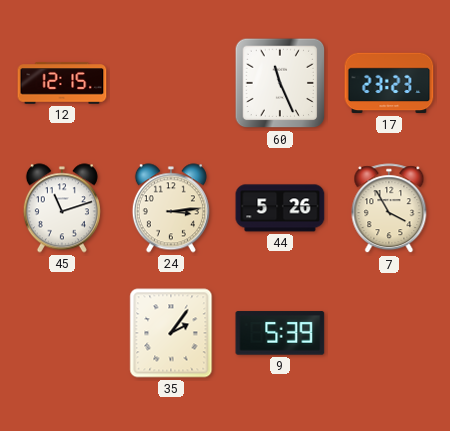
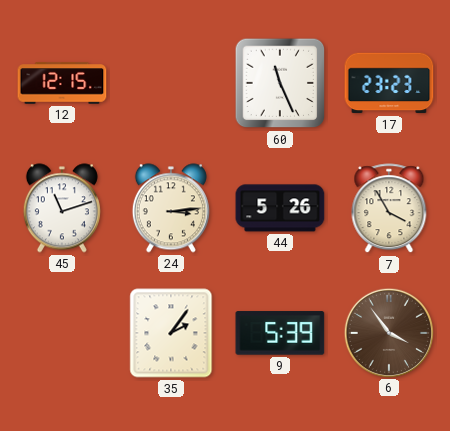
6: none -> 3:54 (388, 332)
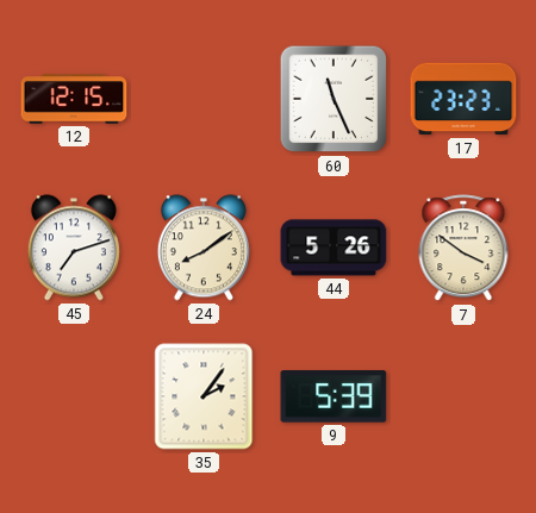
45: 11:12 -> 7:12 (74, 248)
24: 3:14 -> 8:09 (204, 248)
7: 3:55 -> 3:51 (463, 249)
6: 3:54 -> none (388, 332)
